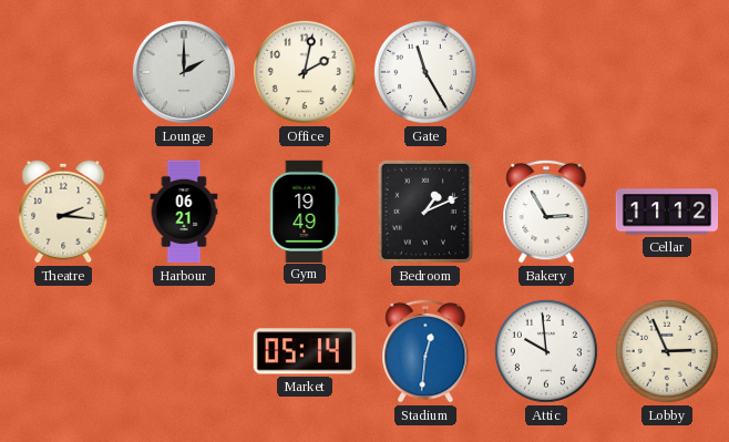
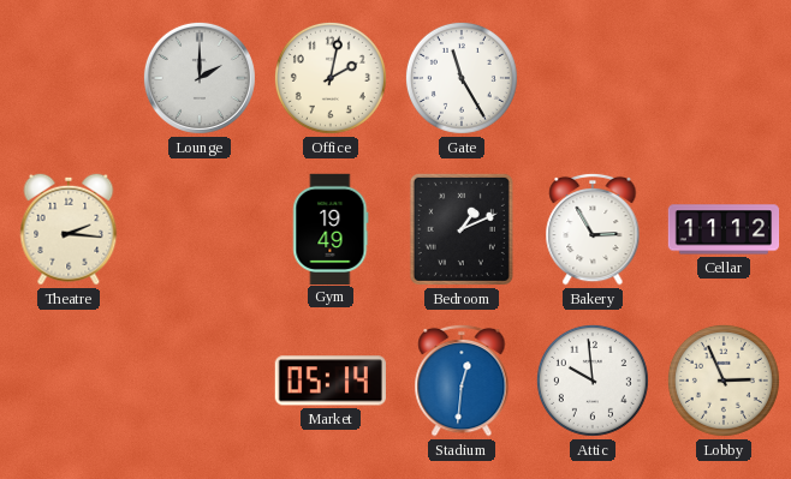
Harbour: 06:21 -> none (184, 212)
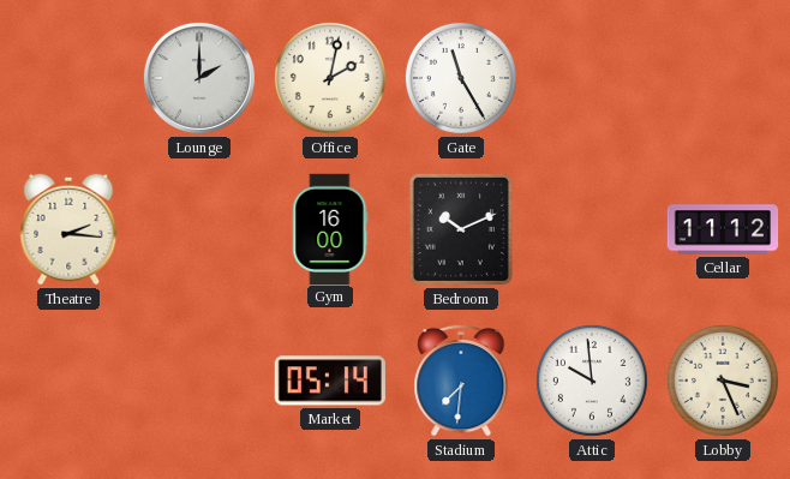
Gym: 19:49 -> 16:00 (330, 228)
Bedroom: 1:11 -> 10:11 (461, 229)
Bakery: 2:55 -> none (593, 229)
Stadium: 12:31 -> 7:31 (461, 381)
Lobby: 2:56 -> 3:26 (723, 381)
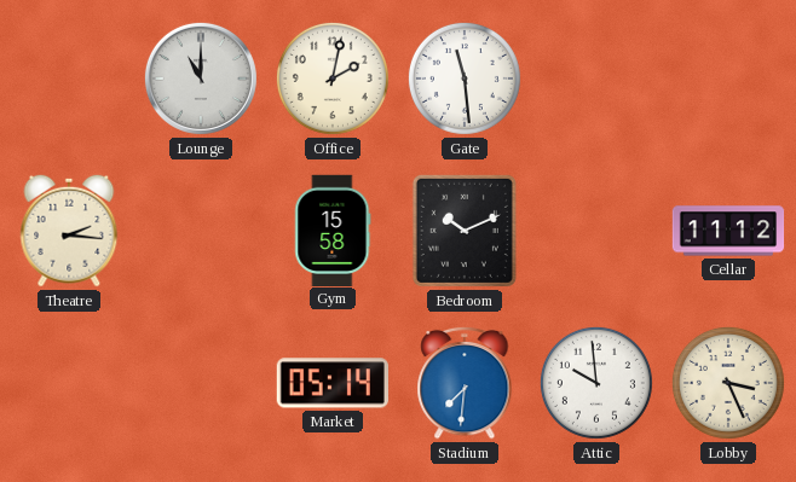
Lounge: 2:00 -> 11:00 (201, 79)
Gate: 11:25 -> 11:29 (465, 79)
Gym: 16:00 -> 15:58 (333, 230)
